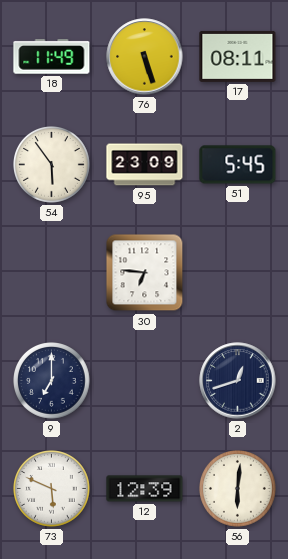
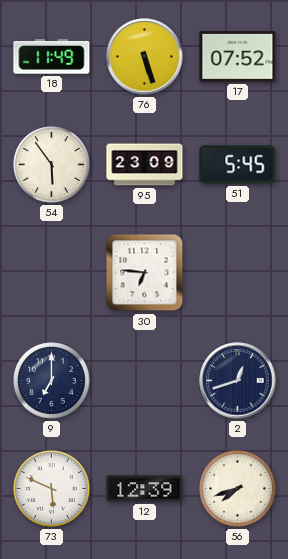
17: 08:11 -> 07:52 (238, 56)
56: 6:01 -> 7:42 (238, 489)
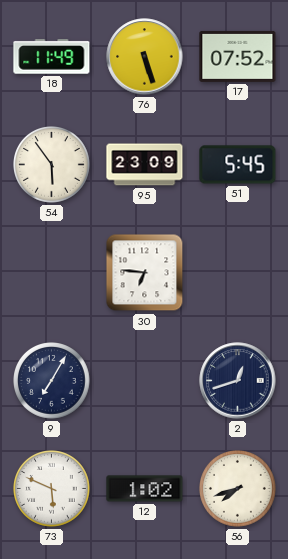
9: 7:00 -> 7:05 (52, 381)
12: 12:39 -> 1:02 (145, 489)
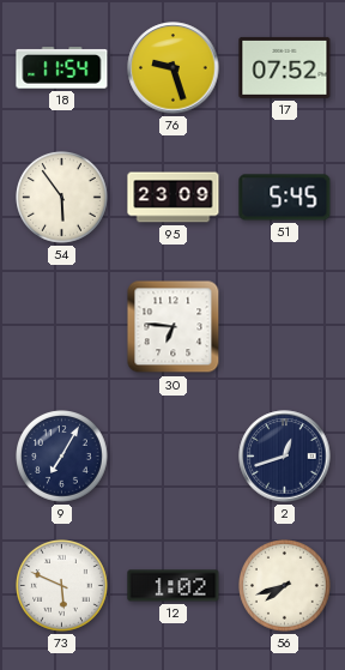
18: 11:49 -> 11:54 (62, 68)
76: 5:27 -> 9:27 (174, 68)
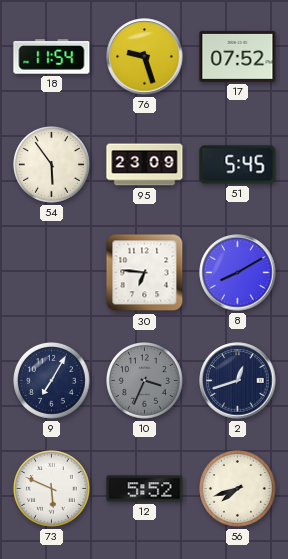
8: none -> 8:10 (238, 273)
10: none -> 3:34 (145, 381)
12: 1:02 -> 5:52 (145, 489)
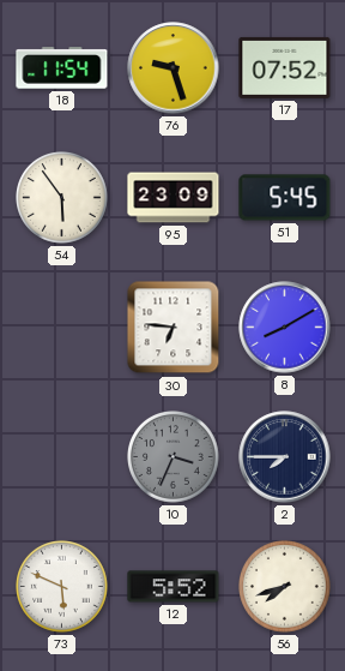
9: 7:05 -> none (52, 381)
2: 12:42 -> 7:45 (285, 457)
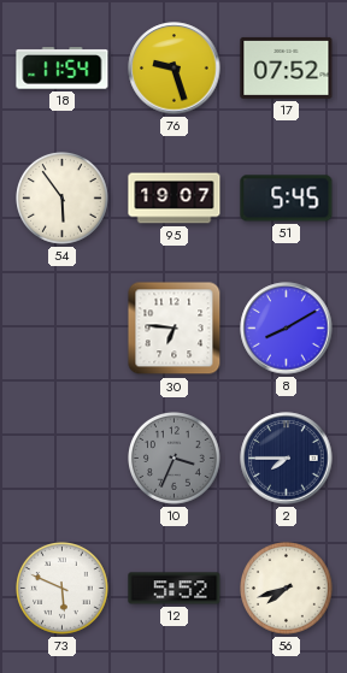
95: 23:09 -> 19:07 (175, 199)
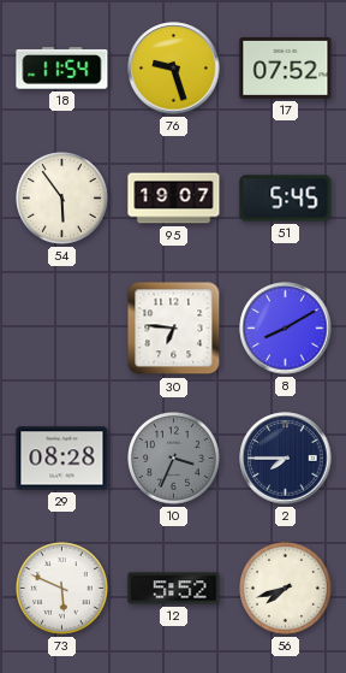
29: none -> 08:28 (62, 459)
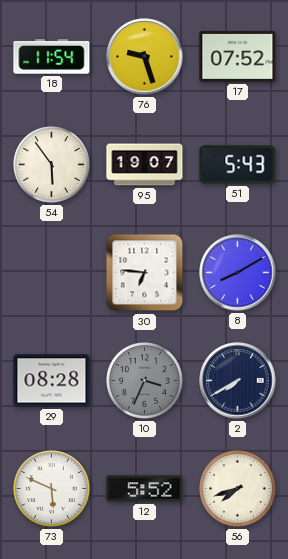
51: 5:45 -> 5:43 (238, 165)
2: 7:45 -> 7:40 (238, 381)
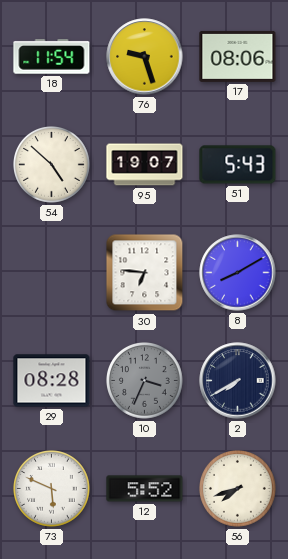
17: 07:52 -> 08:06 (238, 56)
54: 5:54 -> 4:52 (52, 165)
